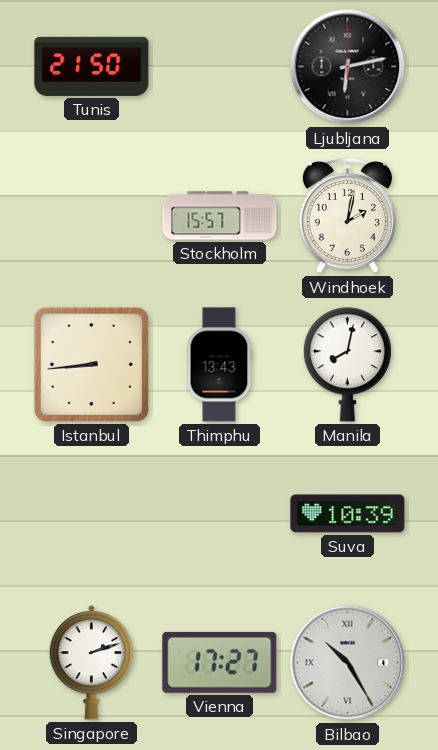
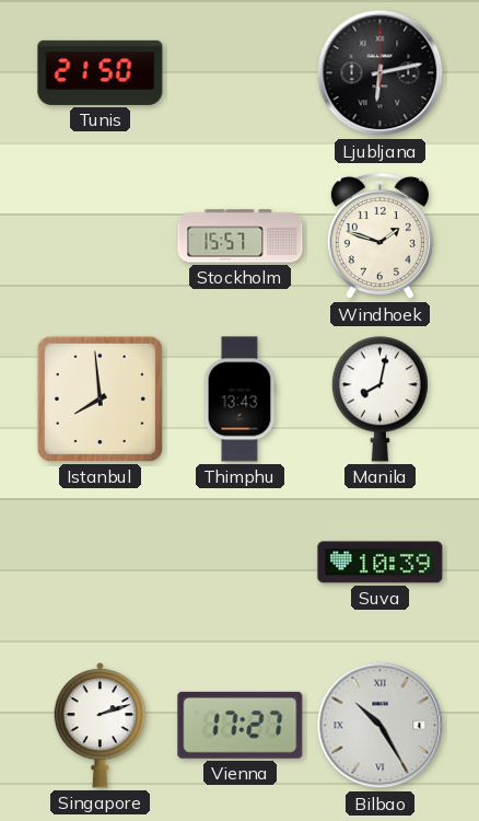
Windhoek: 2:02 -> 1:48 (379, 236)
Istanbul: 8:44 -> 7:59 (100, 398)
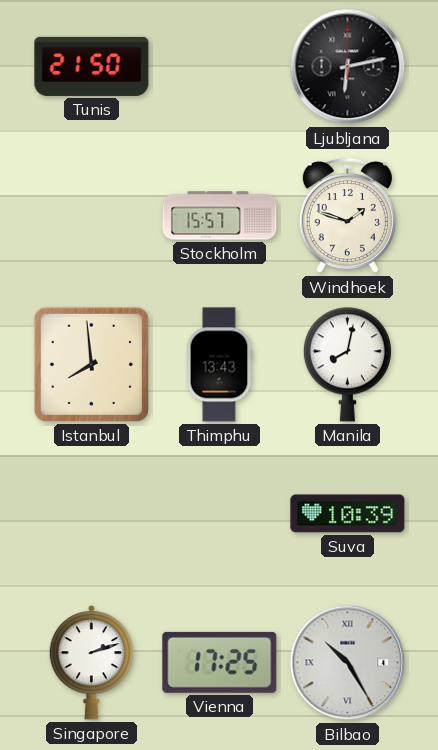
Vienna: 17:27 -> 17:25 (220, 662)
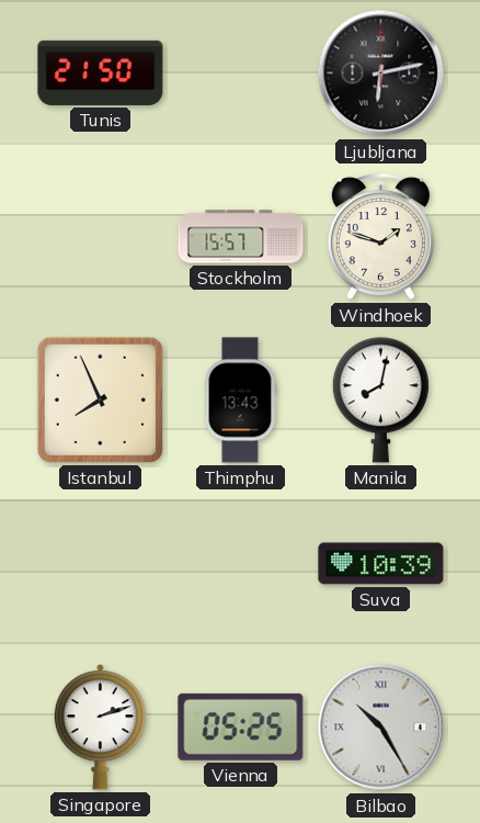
Istanbul: 7:59 -> 7:56 (100, 399)
Vienna: 17:25 -> 05:25 (241, 726)
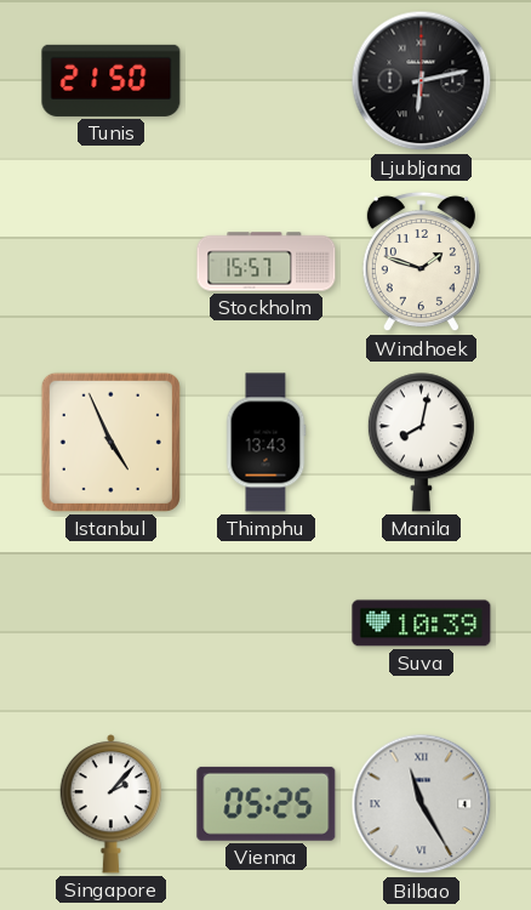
Istanbul: 7:56 -> 4:56 (110, 442)
Singapore: 2:12 -> 2:07 (112, 804)
Bilbao: 10:25 -> 11:25 (422, 804)
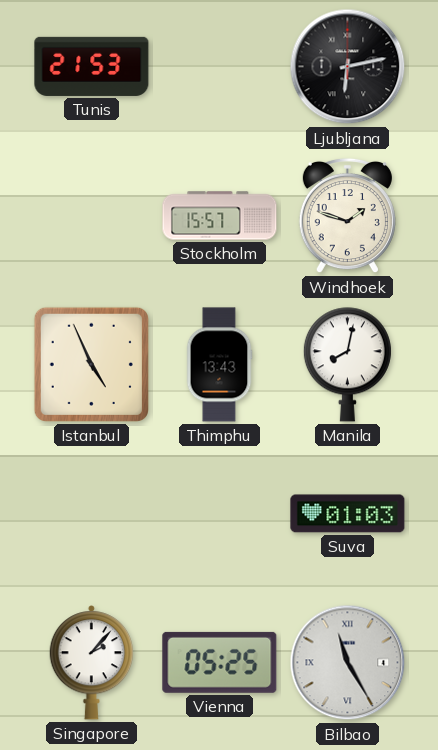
Tunis: 21:50 -> 21:53 (92, 66)
Suva: 10:39 -> 01:03 (348, 514)
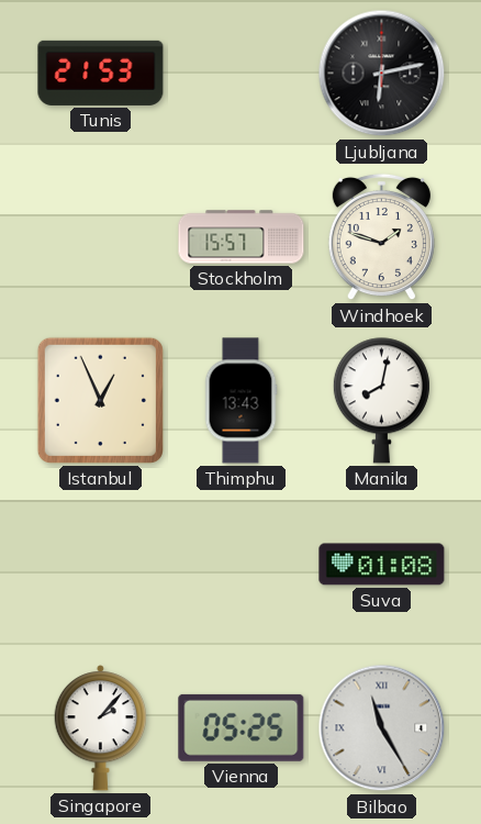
Istanbul: 4:56 -> 12:56 (100, 400)
Suva: 01:03 -> 01:08 (382, 565)
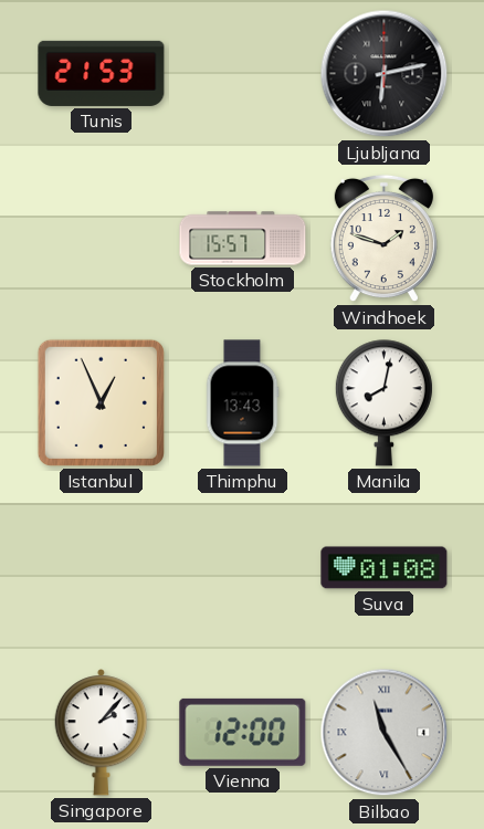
Vienna: 05:25 -> 12:00 (243, 732)
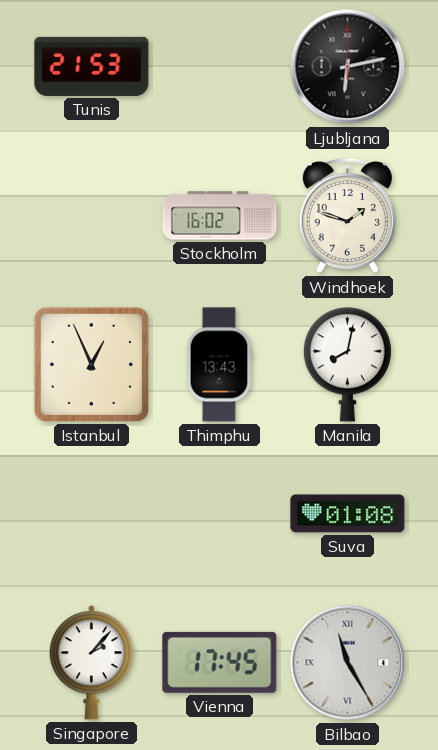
Stockholm: 15:57 -> 16:02 (220, 216)
Vienna: 12:00 -> 17:45 (220, 662)
